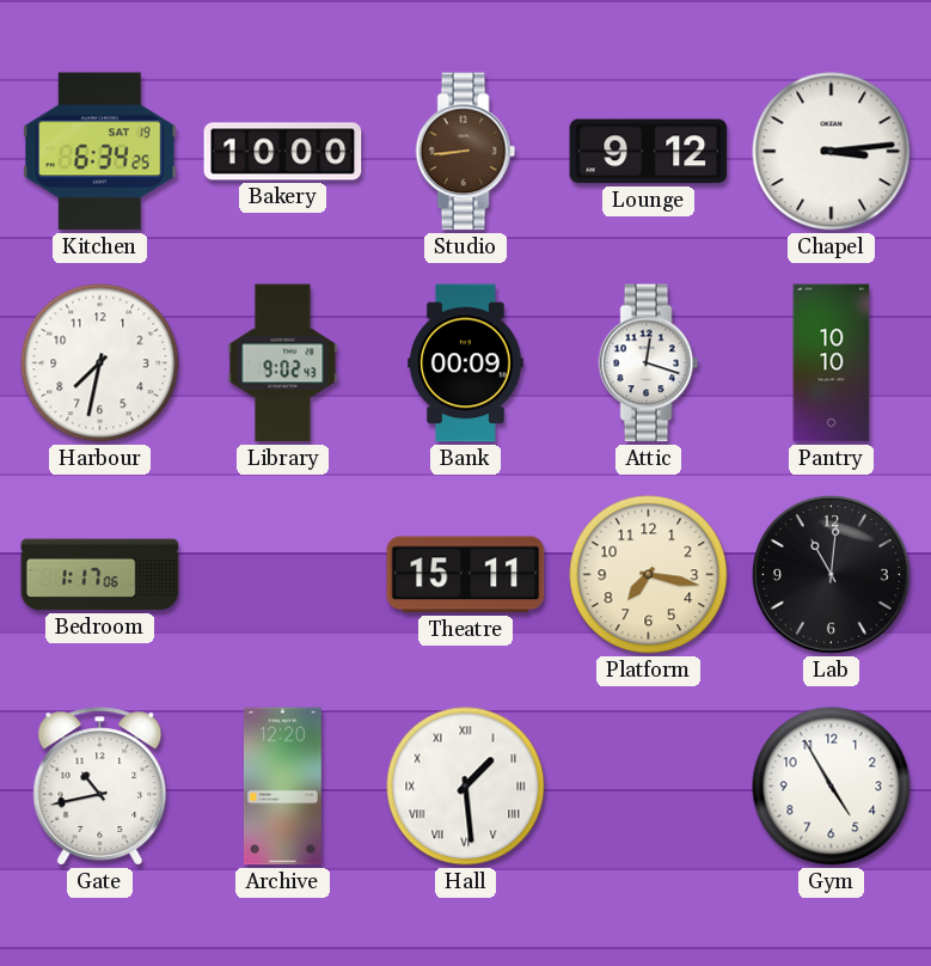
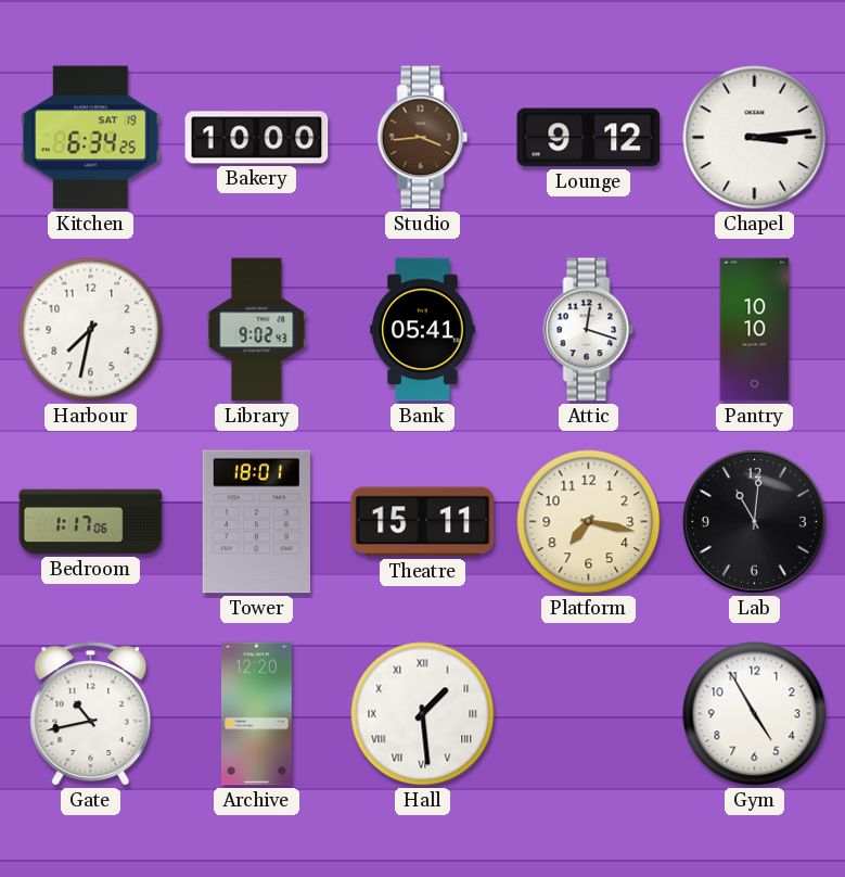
Studio: 8:44 -> 3:44 (423, 138)
Bank: 00:09 -> 05:41 (423, 330)
Tower: none -> 18:01 (256, 522)
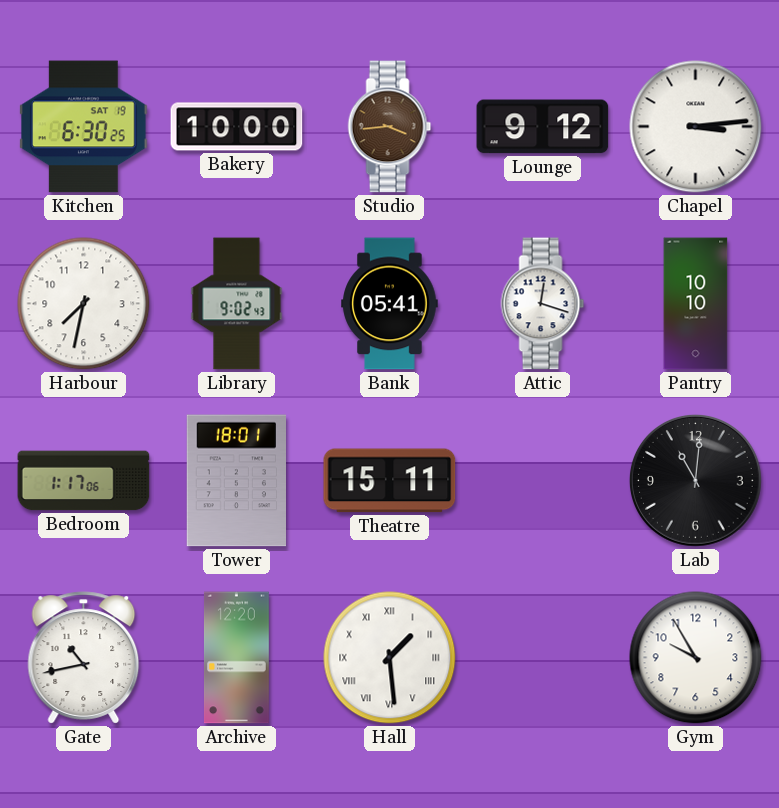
Kitchen: 6:34 -> 6:30 (84, 127)
Platform: 7:17 -> none (589, 522)
Gym: 4:55 -> 9:55 (696, 658)
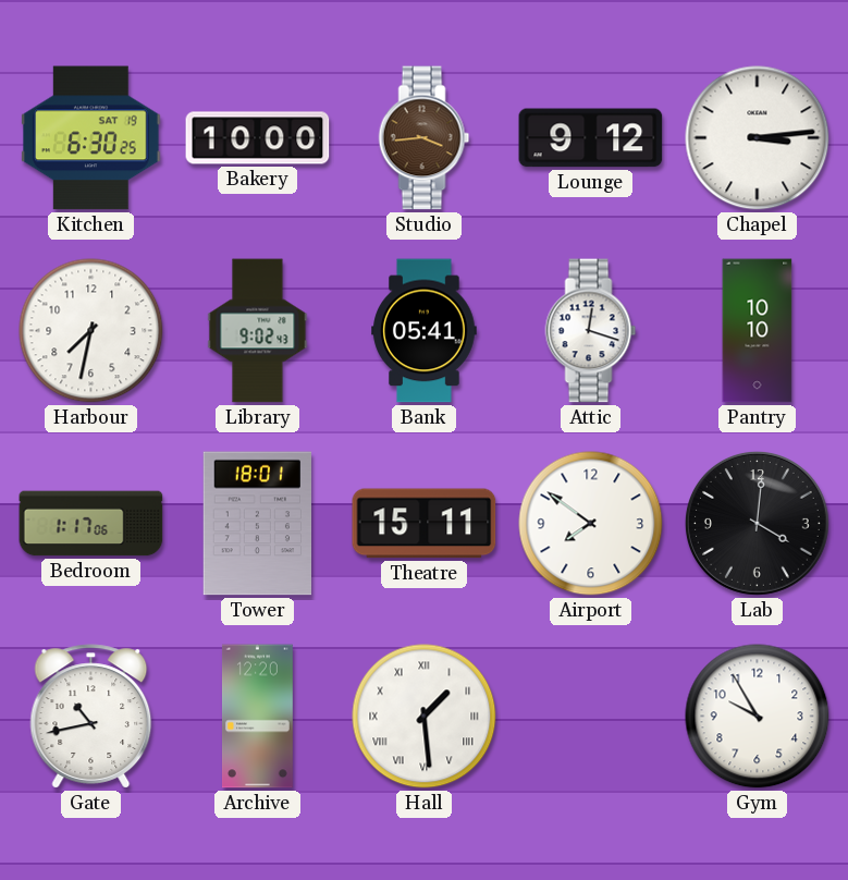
Airport: none -> 7:51 (591, 524)
Lab: 11:01 -> 4:01 (758, 524)
